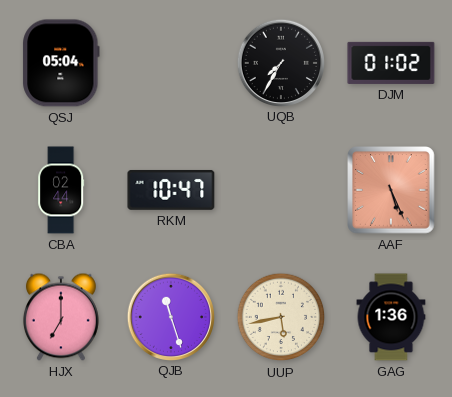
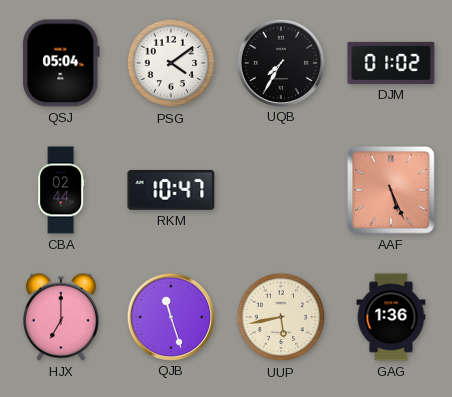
PSG: none -> 4:09 (171, 63)
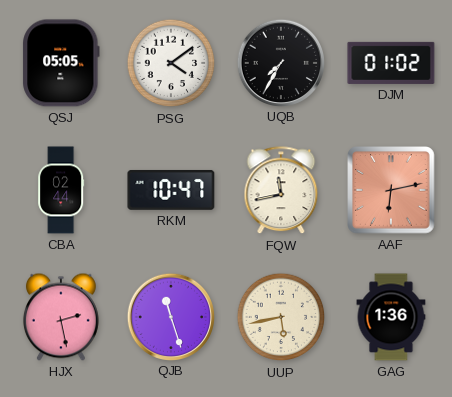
QSJ: 05:04 -> 05:05 (61, 63)
FQW: none -> 11:43 (281, 191)
AAF: 5:26 -> 6:13 (391, 190)
HJX: 7:00 -> 2:28 (61, 317)
